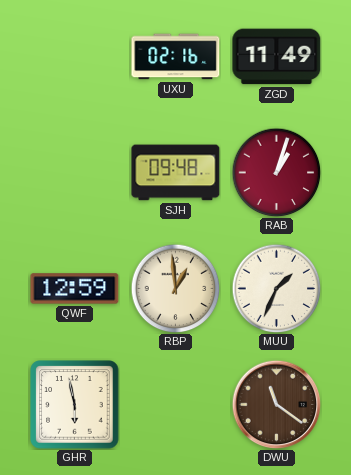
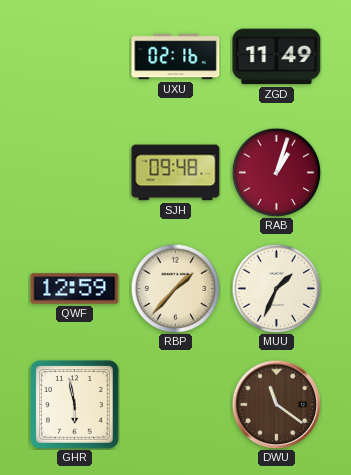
RBP: 12:59 -> 1:37 (175, 288)
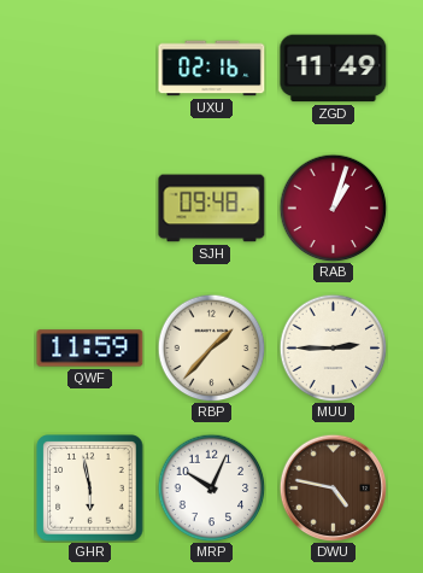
QWF: 12:59 -> 11:59 (90, 349)
MUU: 1:34 -> 2:45 (333, 347)
MRP: none -> 10:04 (211, 487)
DWU: 11:21 -> 4:47 (333, 487)
